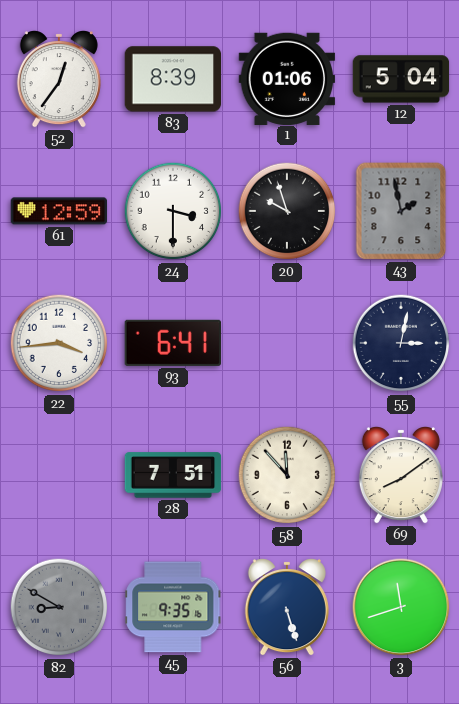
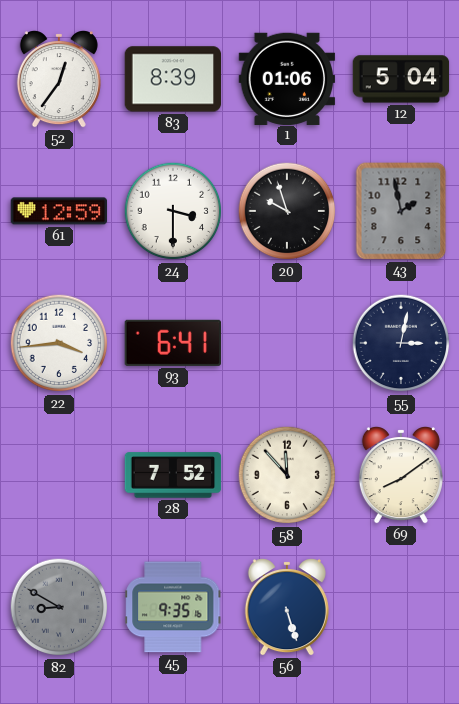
28: 7:51 -> 7:52 (173, 475)
3: 11:42 -> none (401, 607)
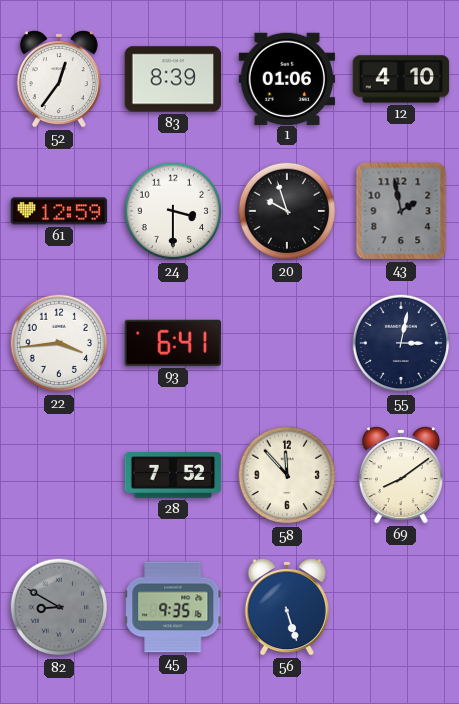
12: 5:04 -> 4:10 (401, 79)
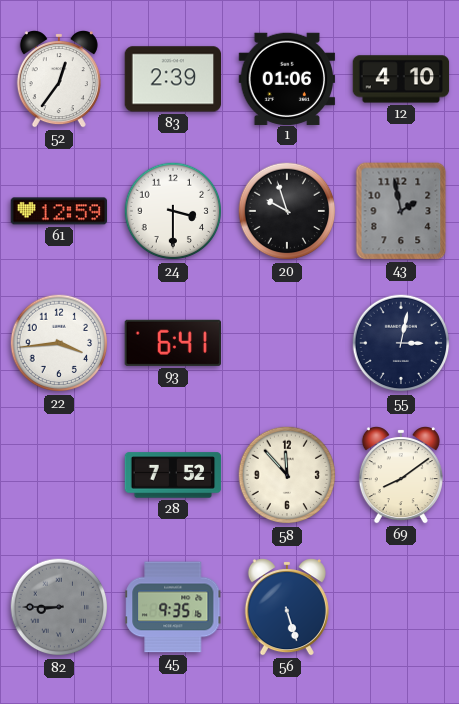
83: 8:39 -> 2:39 (173, 79)
82: 8:50 -> 8:45 (59, 607)
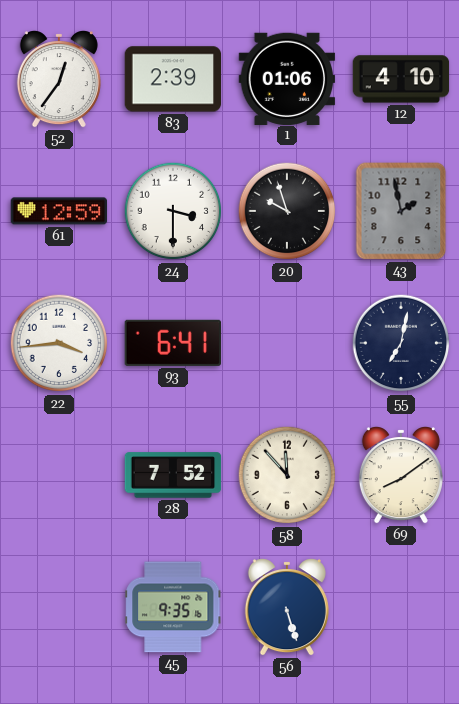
55: 3:02 -> 7:02 (401, 343)
82: 8:45 -> none (59, 607)
